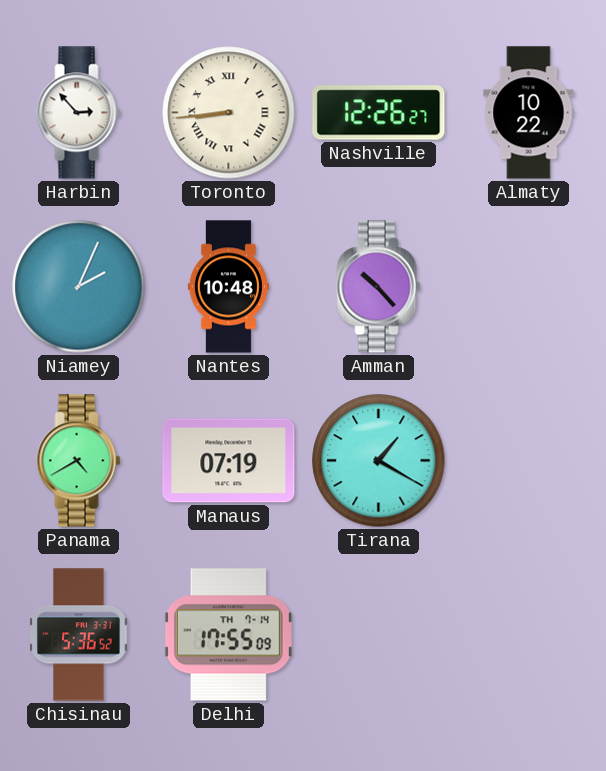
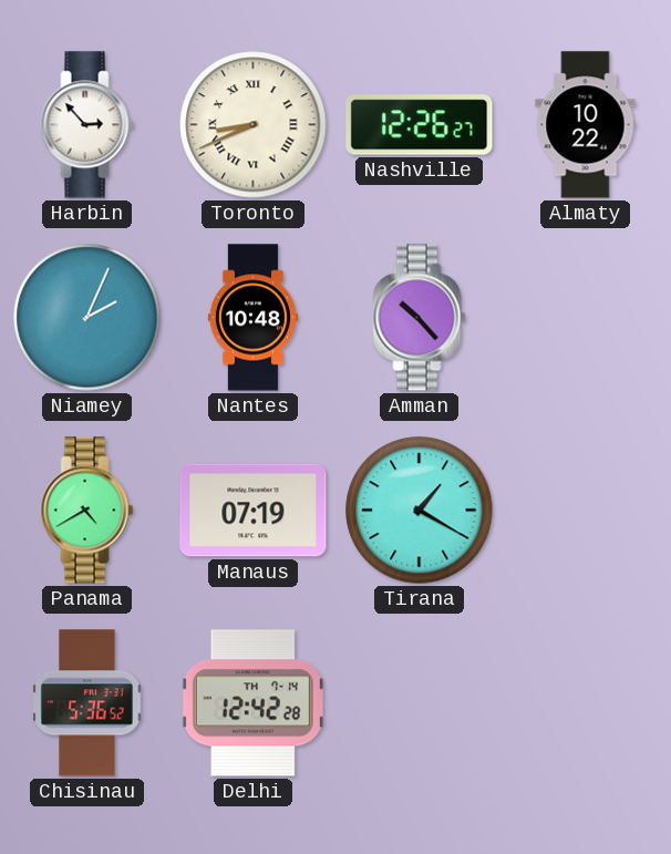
Toronto: 8:44 -> 8:41 (254, 125)
Delhi: 17:55 -> 12:42 (252, 703)
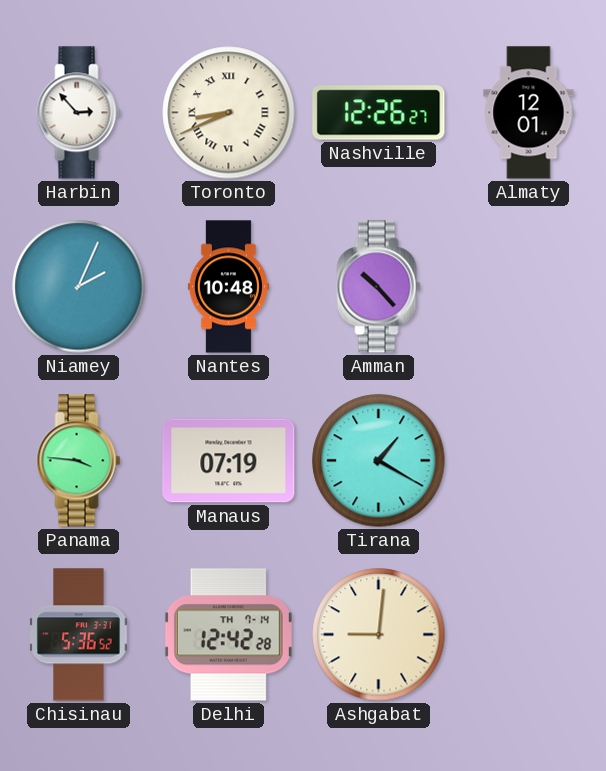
Almaty: 10:22 -> 12:01 (529, 113)
Panama: 4:40 -> 3:46 (79, 461)
Ashgabat: none -> 9:01 (379, 635)
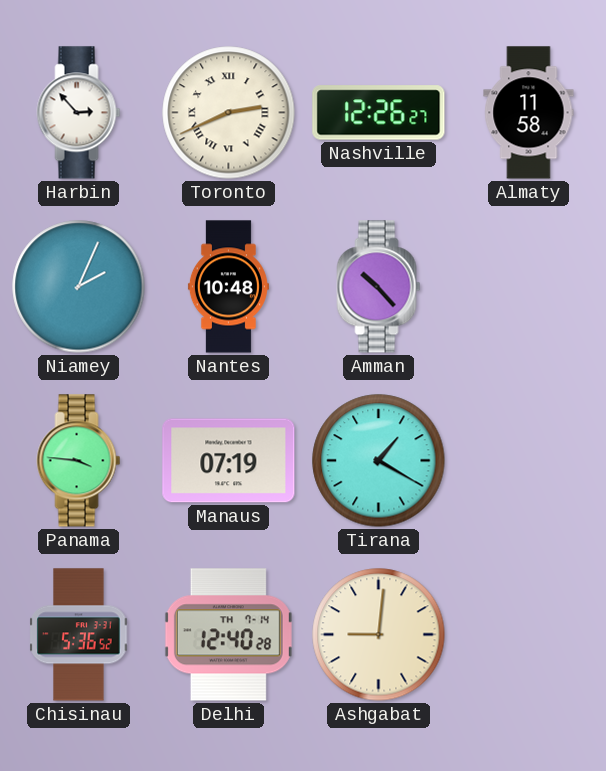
Toronto: 8:41 -> 2:41 (229, 113)
Almaty: 12:01 -> 11:58 (529, 113)
Delhi: 12:42 -> 12:40 (228, 635)
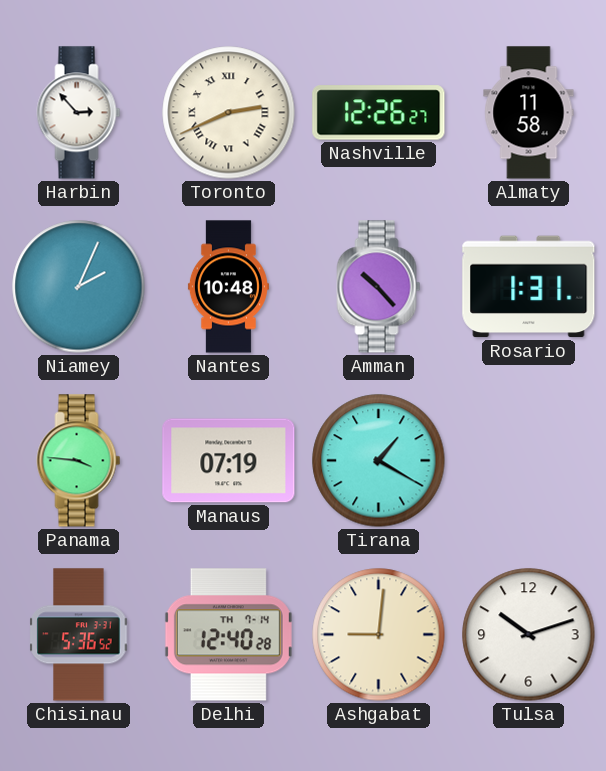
Rosario: none -> 1:31 (529, 287)
Tulsa: none -> 10:12 (529, 635)
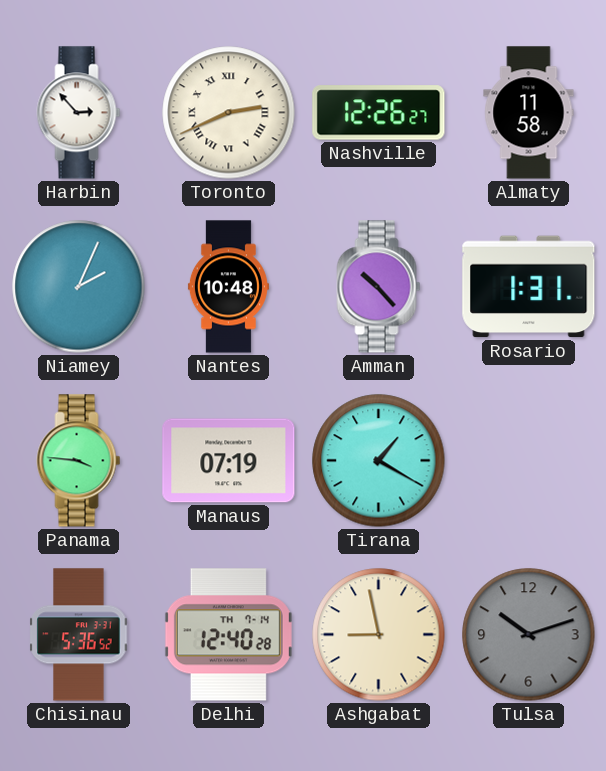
Ashgabat: 9:01 -> 8:58 (379, 635)
Tulsa dial: white -> grey (529, 635)
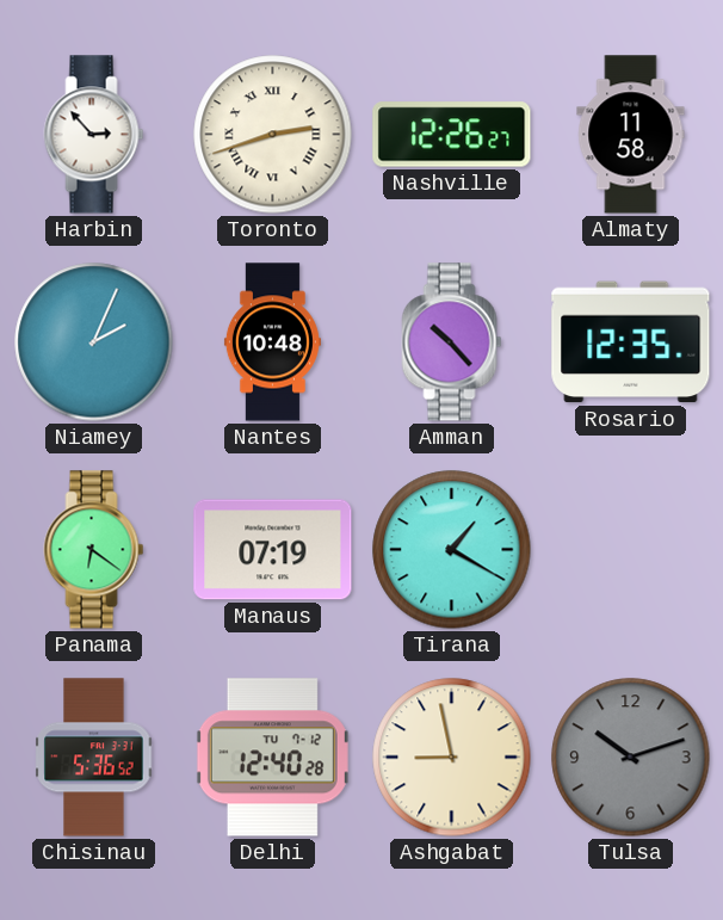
Toronto: 2:41 -> 2:42 (273, 135)
Rosario: 1:31 -> 12:35 (631, 342)
Panama: 3:46 -> 6:21 (94, 550)
Delhi date: TH 7-14 -> TU 7-12 (272, 758)
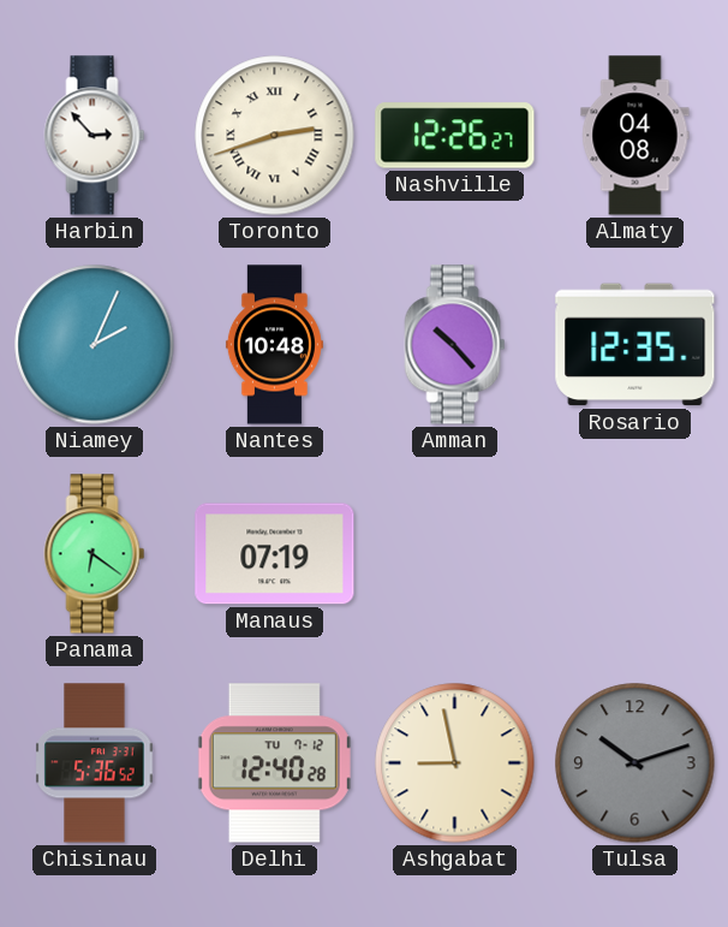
Almaty: 11:58 -> 04:08 (635, 136)
Tirana: 1:20 -> none (452, 550)
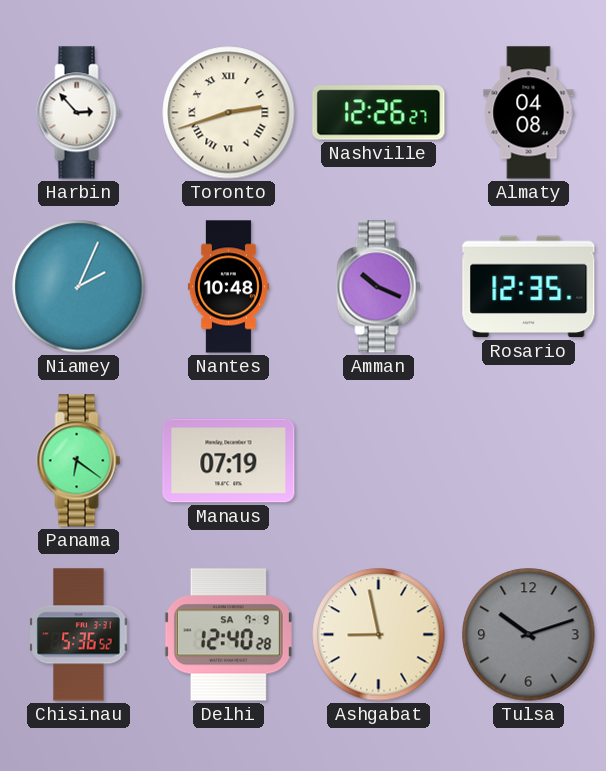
Amman: 10:23 -> 10:19 (379, 287)
Delhi date: TU 7-12 -> SA 7-9 (228, 635)
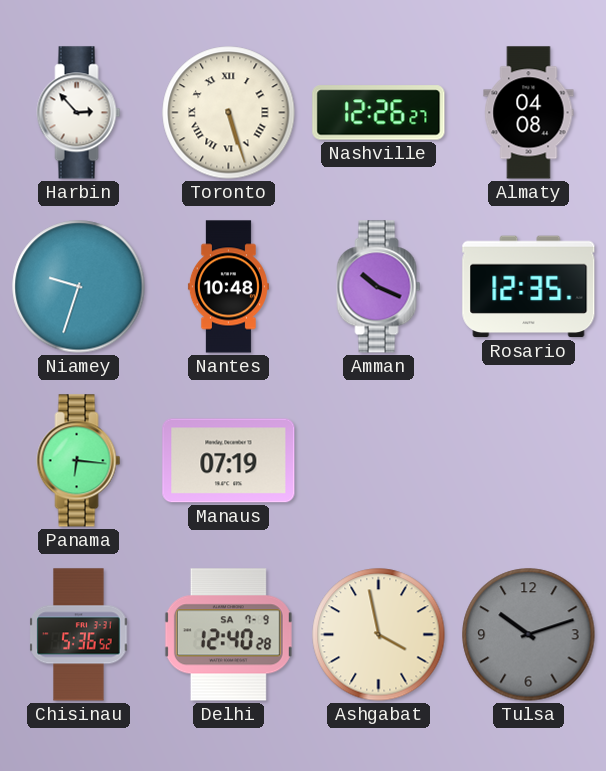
Toronto: 2:42 -> 5:27 (229, 113)
Niamey: 2:04 -> 9:33 (79, 287)
Panama: 6:21 -> 6:16 (79, 461)
Ashgabat: 8:58 -> 3:58 (379, 635)
